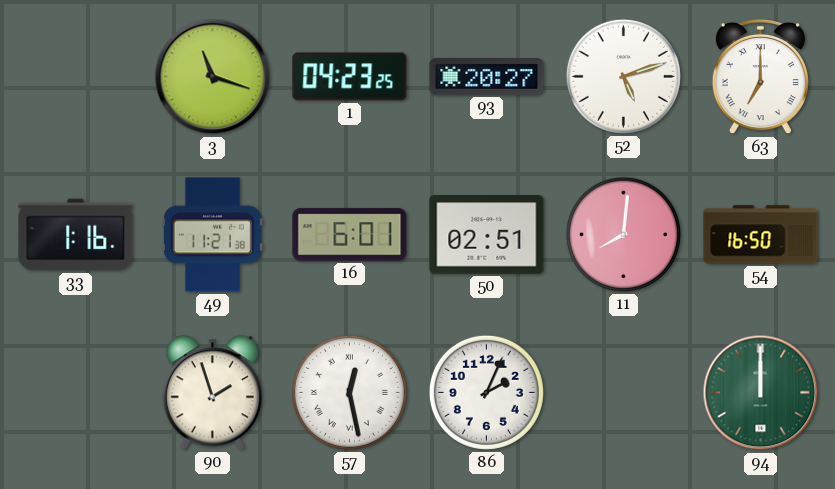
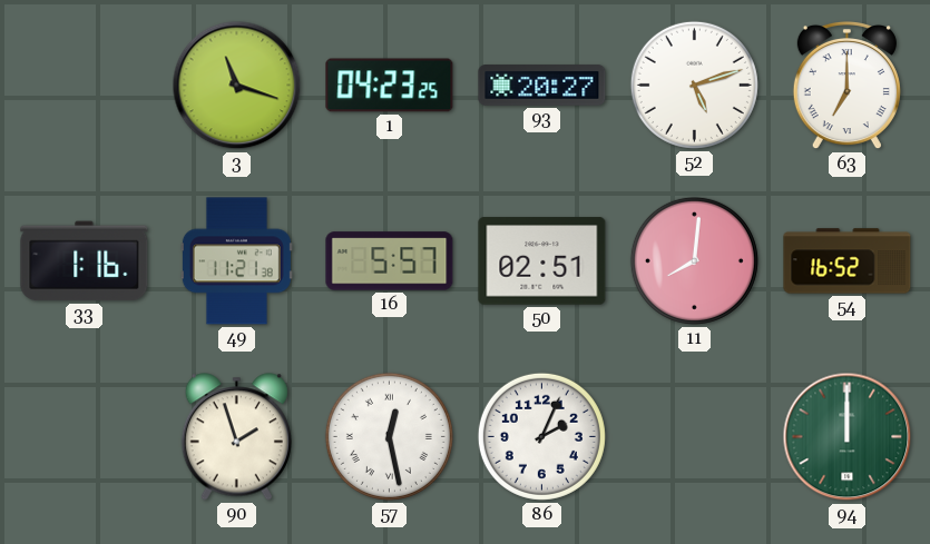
16: 6:01 -> 5:57 (390, 261)
54: 16:50 -> 16:52 (848, 261)
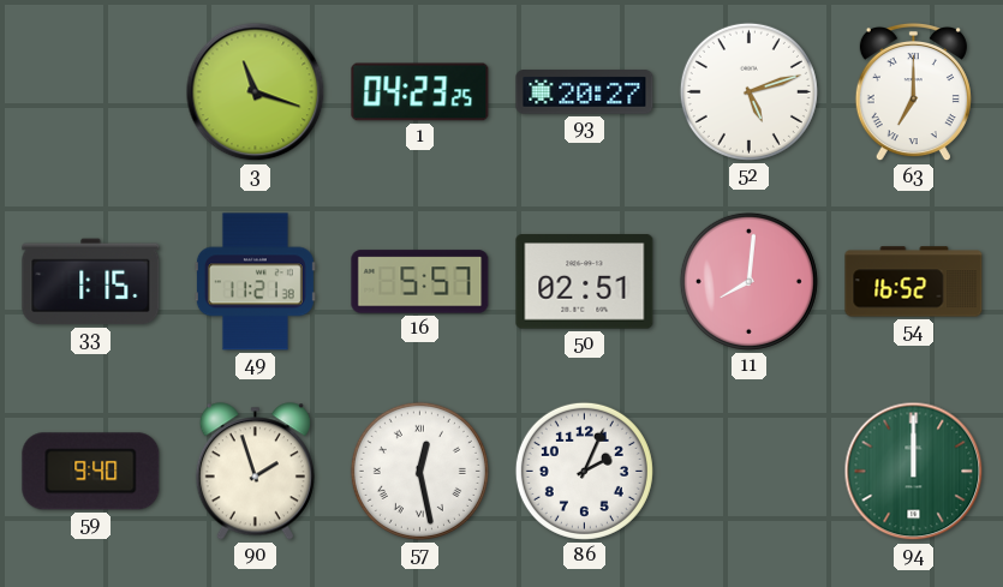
33: 1:16 -> 1:15 (91, 282)
59: none -> 9:40 (91, 472)
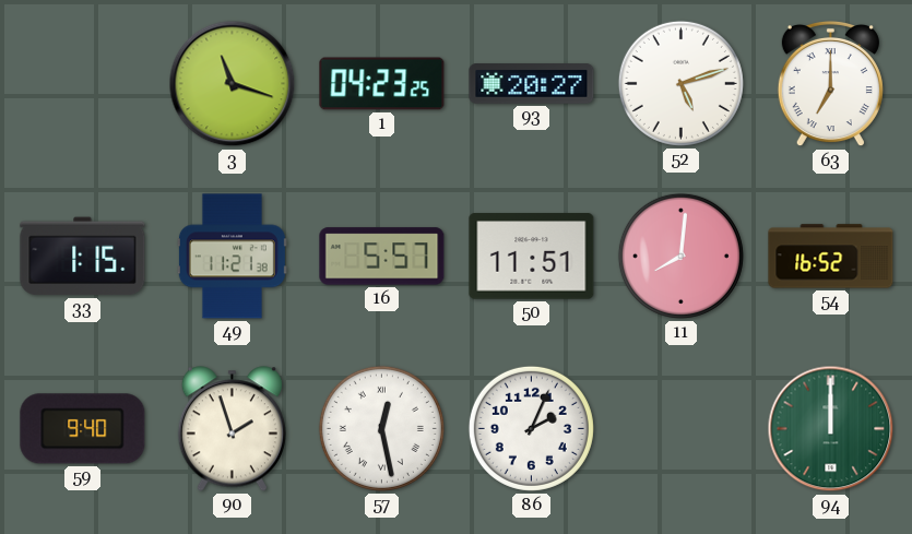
50: 02:51 -> 11:51 (532, 257)
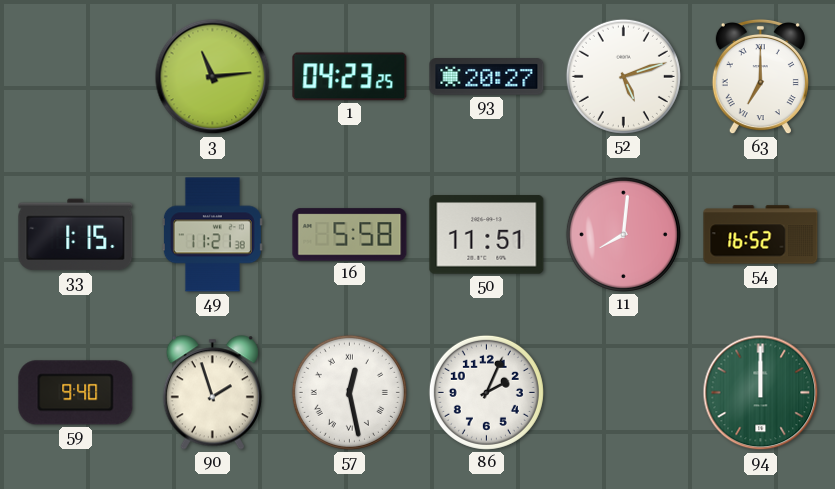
3: 11:18 -> 11:14 (213, 77)
16: 5:57 -> 5:58 (350, 235)
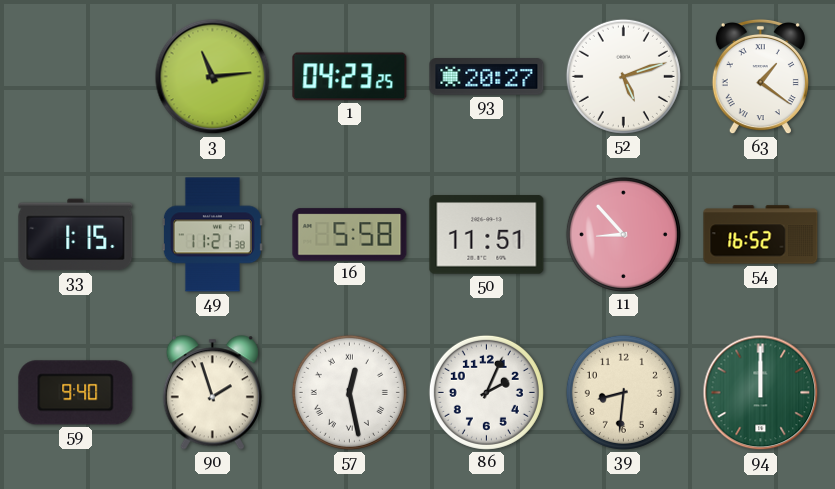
63: 7:00 -> 1:21 (760, 77)
11: 8:01 -> 8:53 (623, 234)
39: none -> 8:31 (623, 392)
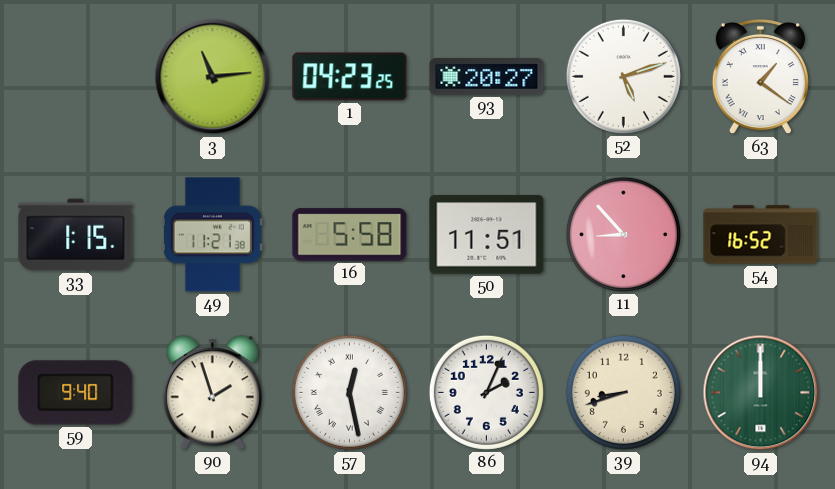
39: 8:31 -> 8:42 (623, 392)
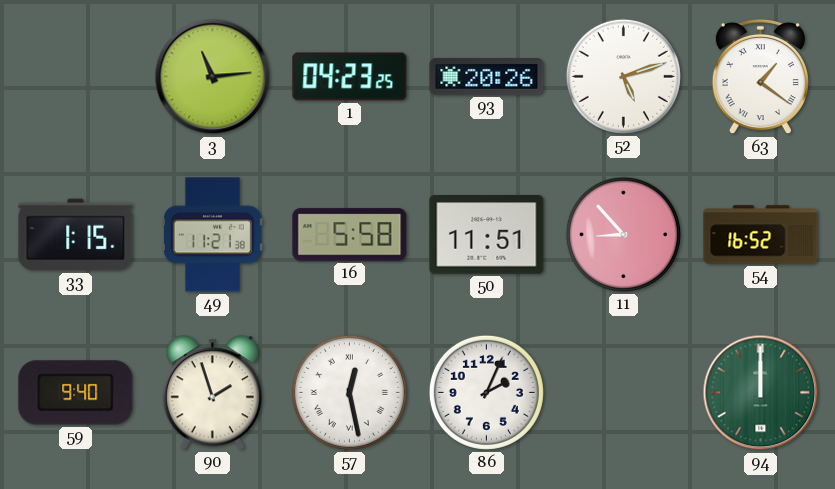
93: 20:27 -> 20:26 (487, 77)
39: 8:42 -> none (623, 392)
